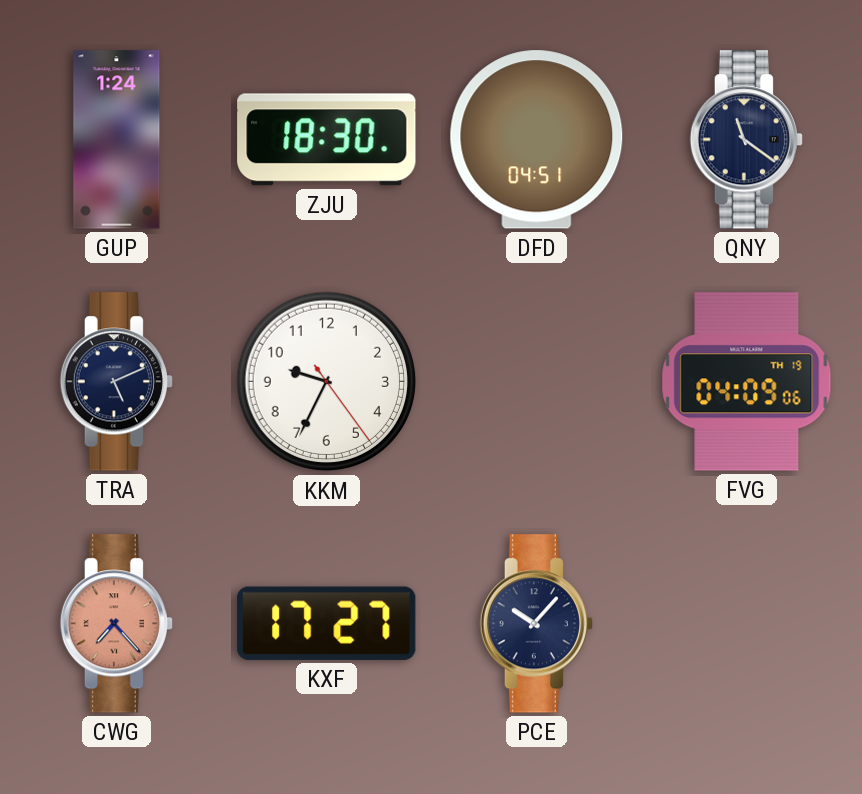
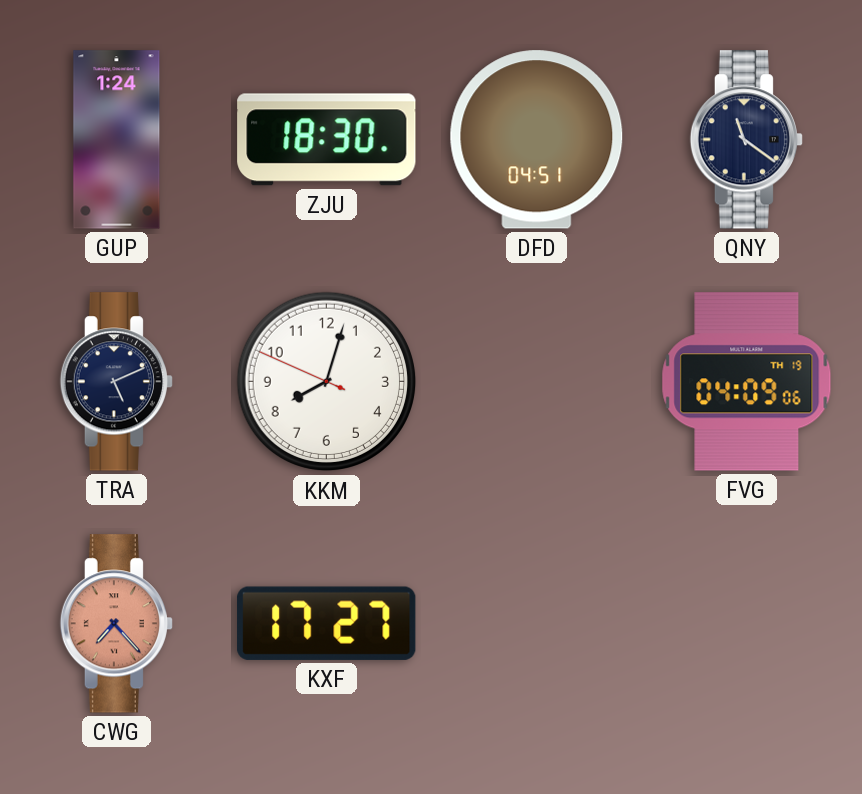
KKM: 9:34 -> 8:02 (327, 382)
PCE: 10:07 -> none (536, 624)
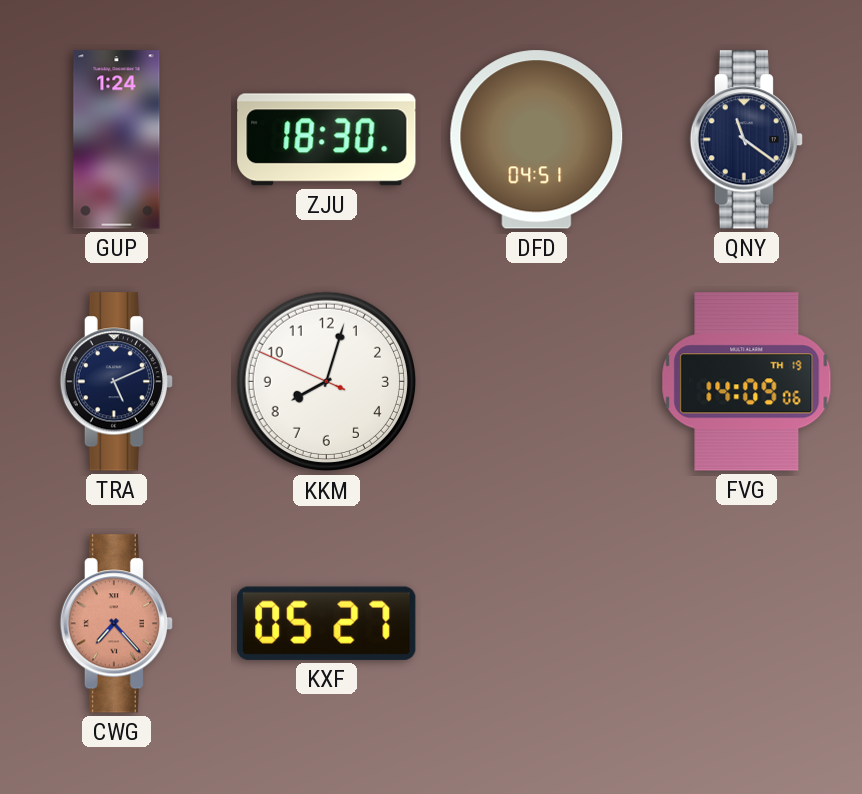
FVG: 04:09 -> 14:09 (747, 382)
KXF: 17:27 -> 05:27 (327, 623)
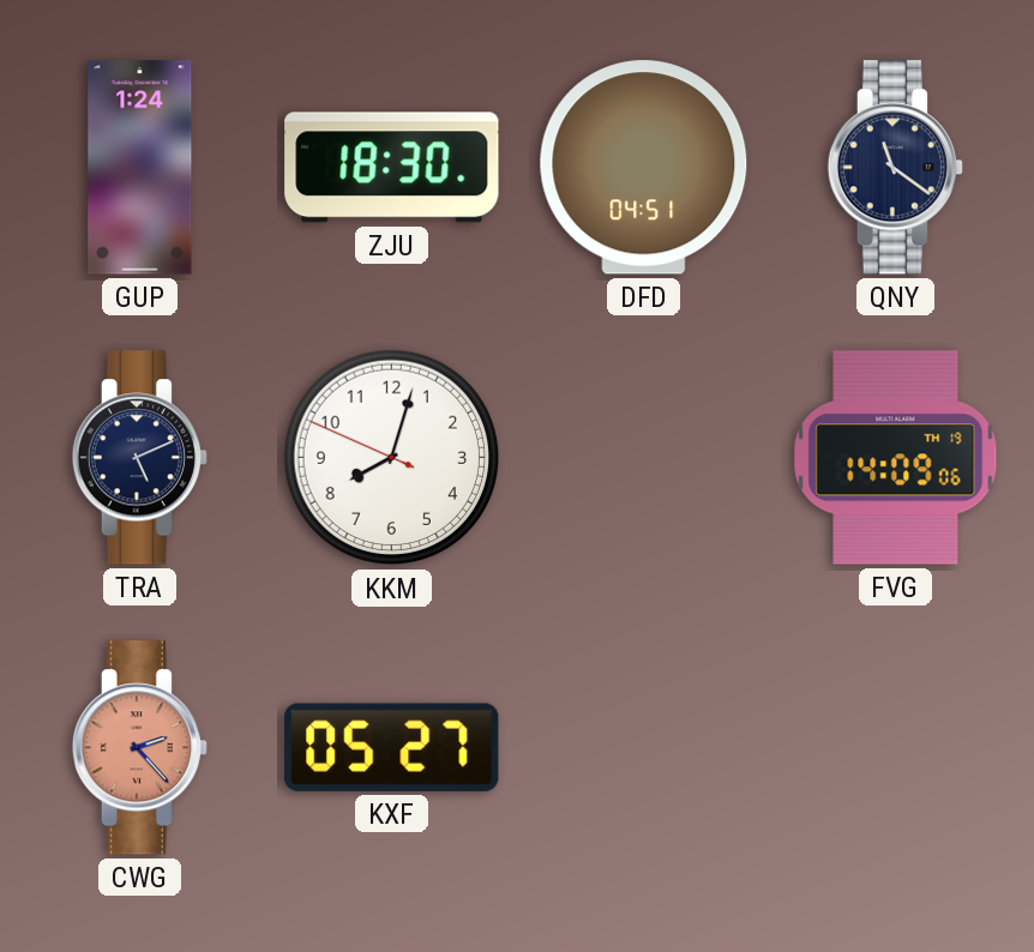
CWG: 7:23 -> 2:23 (139, 748)
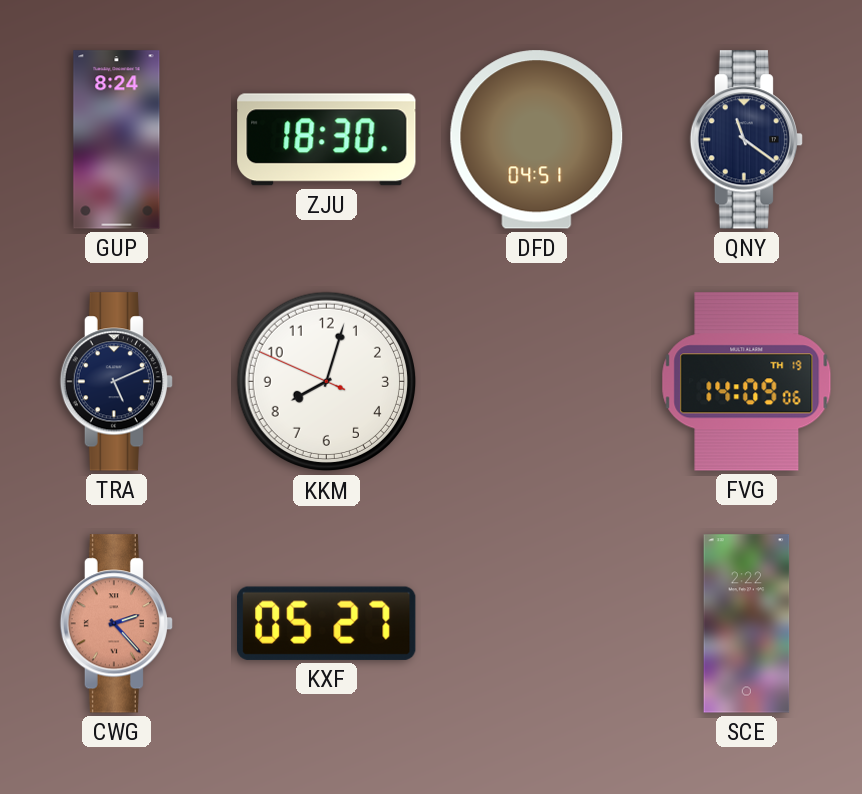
GUP: 1:24 -> 8:24 (117, 140)
SCE: none -> 2:22 (747, 624)
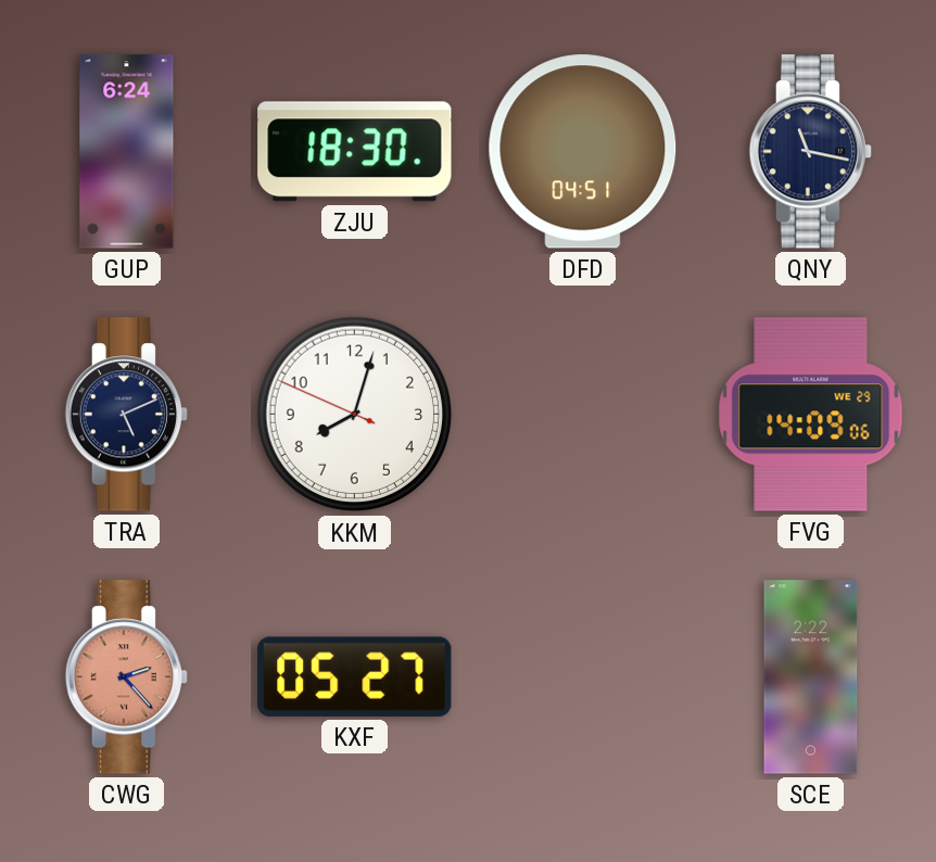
GUP: 8:24 -> 6:24 (127, 152)
QNY: 11:21 -> 11:17 (810, 152)
FVG date: TH 19 -> WE 29 (811, 415)
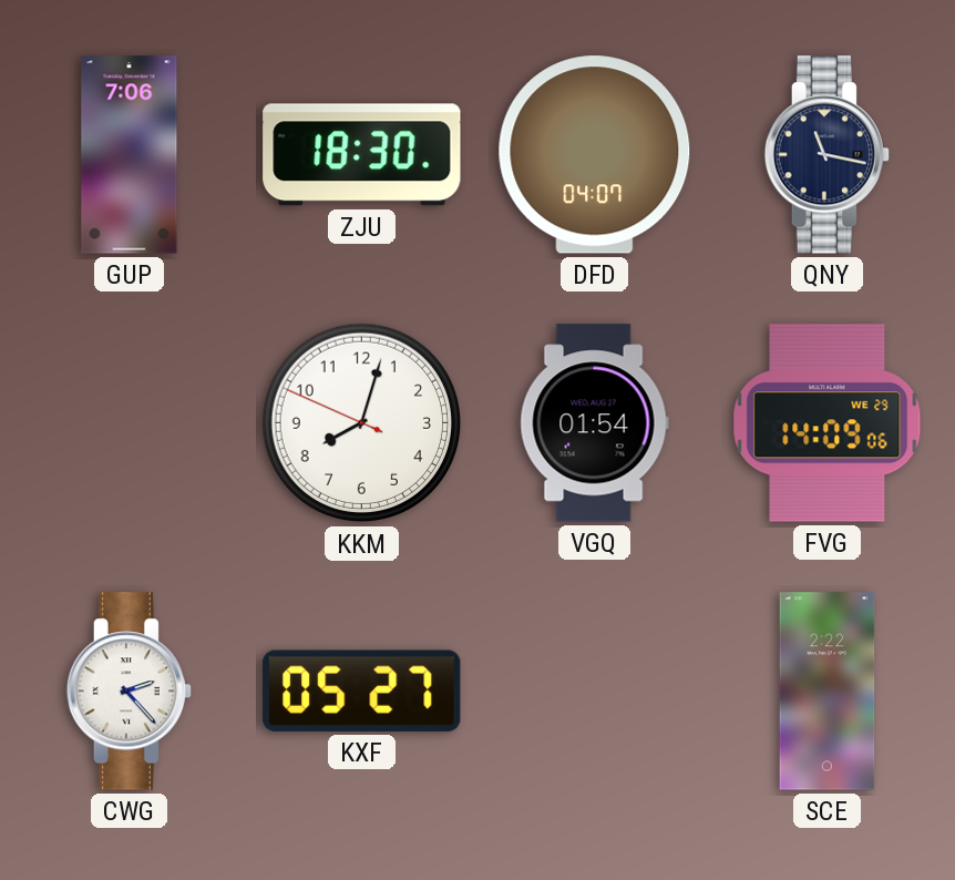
GUP: 6:24 -> 7:06 (130, 155)
DFD: 04:51 -> 04:07 (595, 155)
TRA: 5:11 -> none (126, 415)
VGQ: none -> 01:54 (594, 423)
CWG dial: salmon -> white (129, 692)
